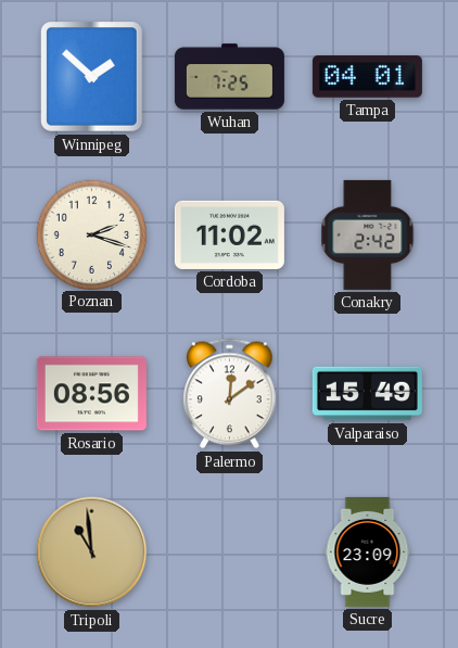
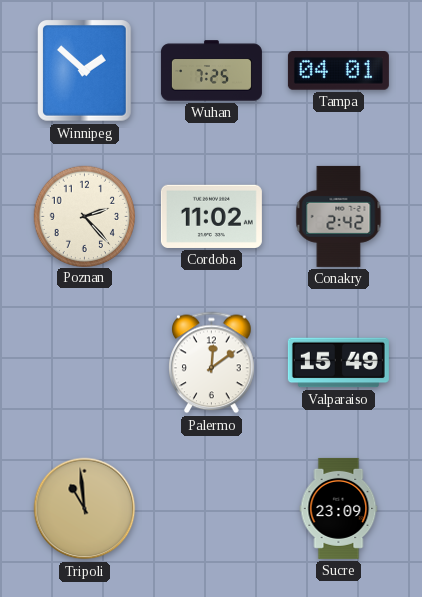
Poznan: 2:18 -> 2:23 (84, 216)
Rosario: 08:56 -> none (91, 394)
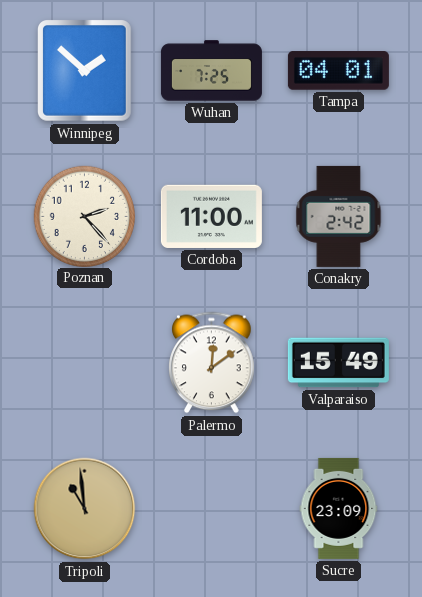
Cordoba: 11:02 -> 11:00 (211, 216)
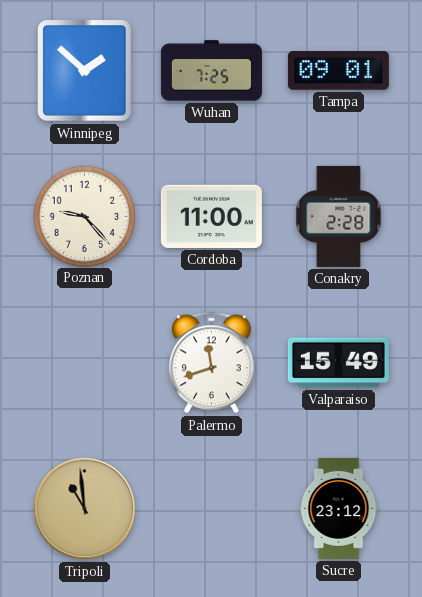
Tampa: 04:01 -> 09:01 (338, 71)
Poznan: 2:23 -> 9:23 (84, 216)
Conakry: 2:42 -> 2:28 (339, 216)
Palermo: 12:09 -> 11:42 (212, 363)
Sucre: 23:09 -> 23:12 (339, 508)
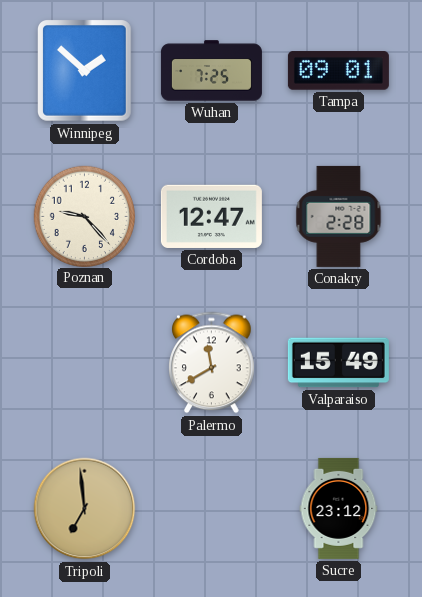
Cordoba: 11:00 -> 12:47 (211, 216)
Palermo: 11:42 -> 11:40 (212, 363)
Tripoli: 10:59 -> 6:59 (85, 509)
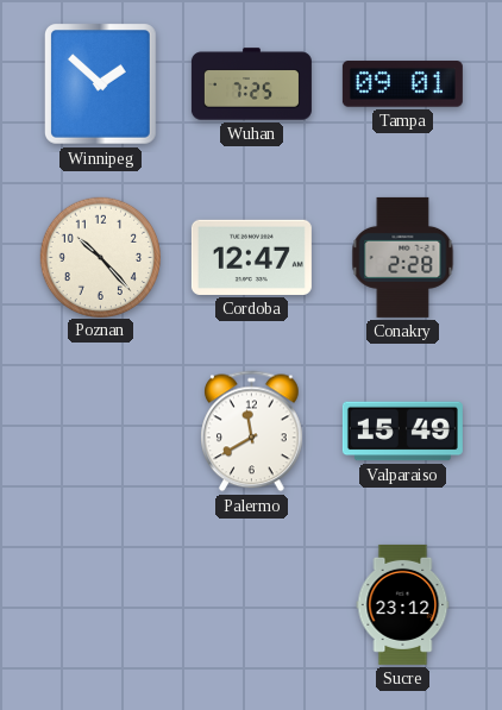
Poznan: 9:23 -> 10:23 (100, 257)
Tripoli: 6:59 -> none (85, 509)
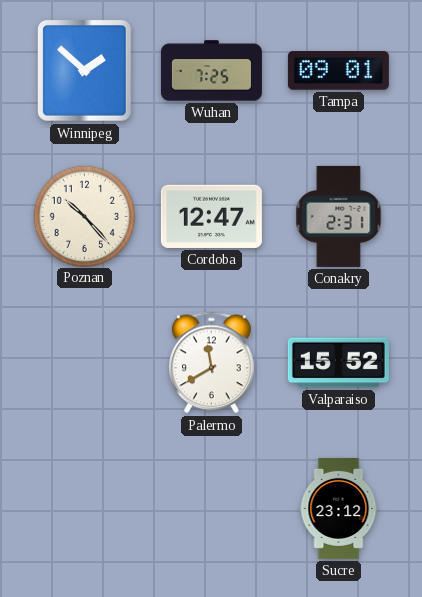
Conakry: 2:28 -> 2:31 (339, 216)
Valparaiso: 15:49 -> 15:52 (338, 363)
